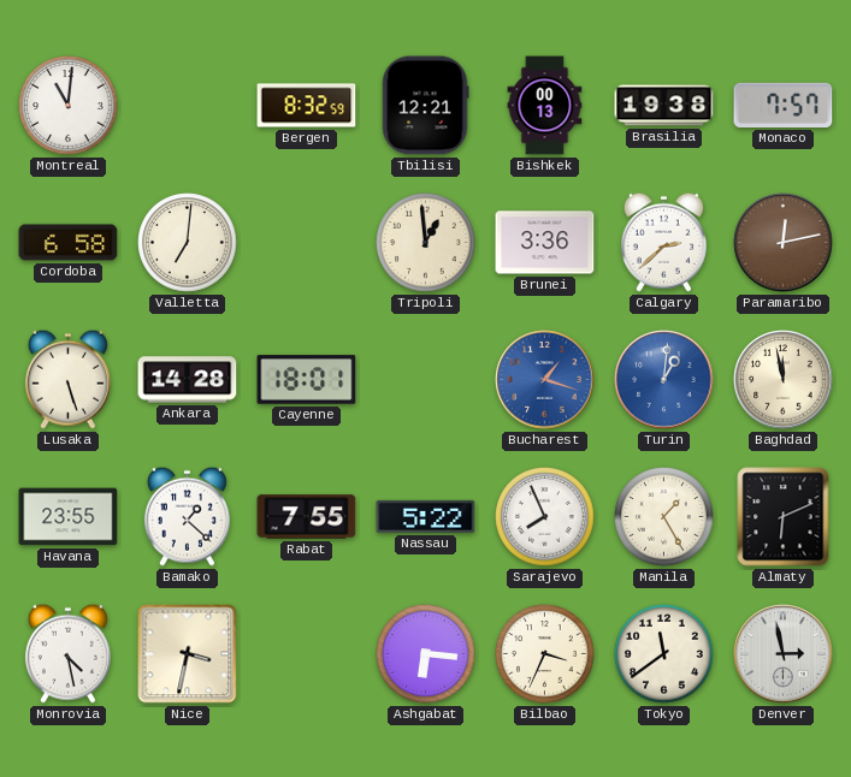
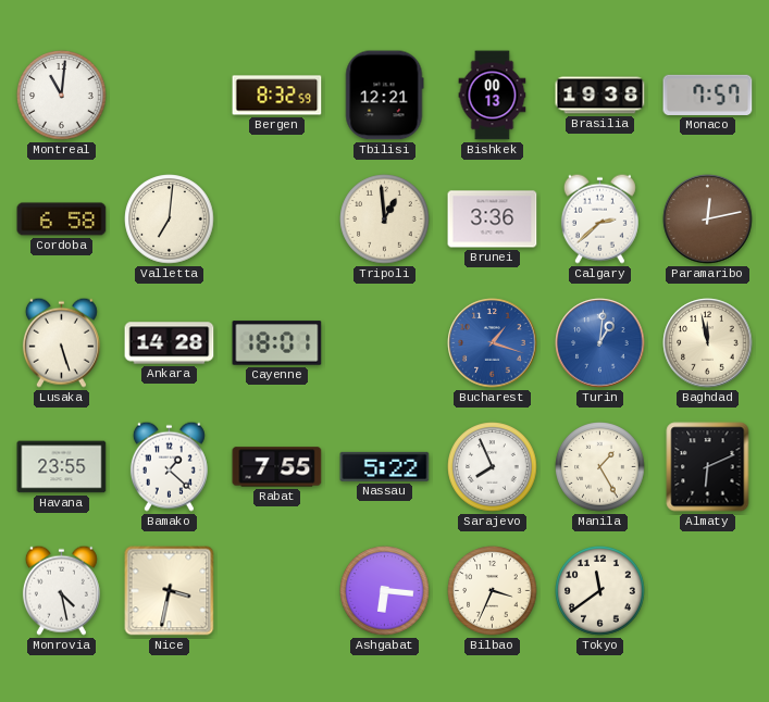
Denver: 2:58 -> none (784, 654)
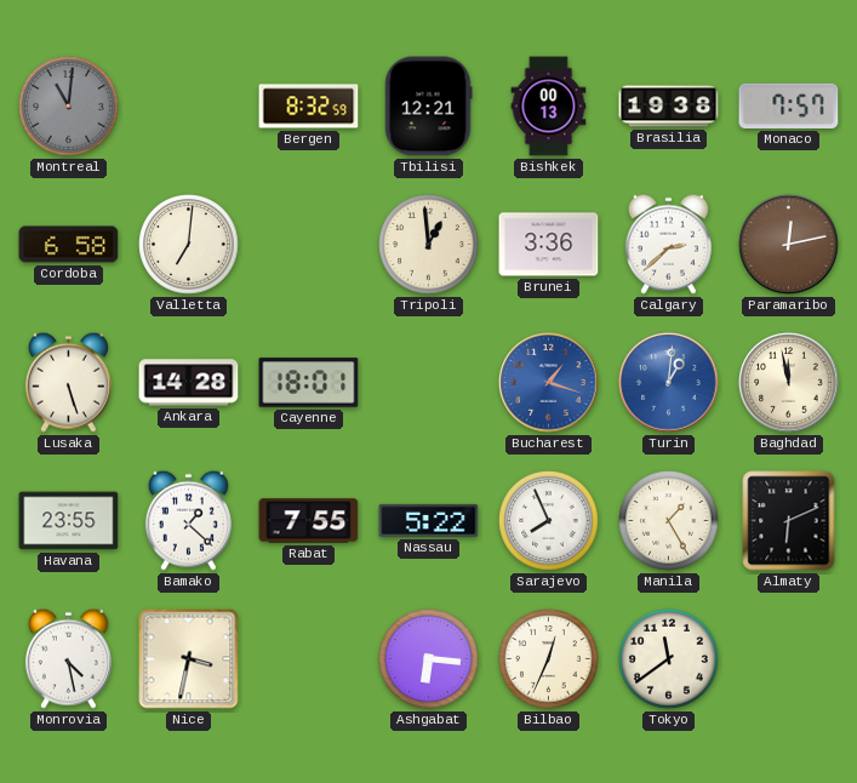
Montreal dial: white -> grey (69, 107)
Bilbao: 3:34 -> 12:34 (549, 659)
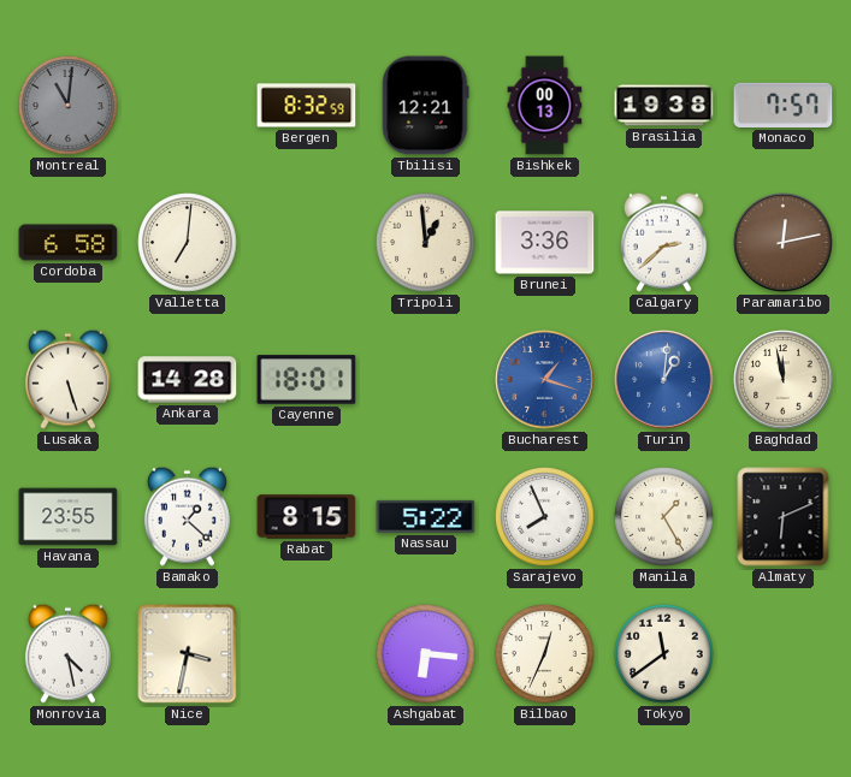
Rabat: 7:55 -> 8:15 (307, 517)
